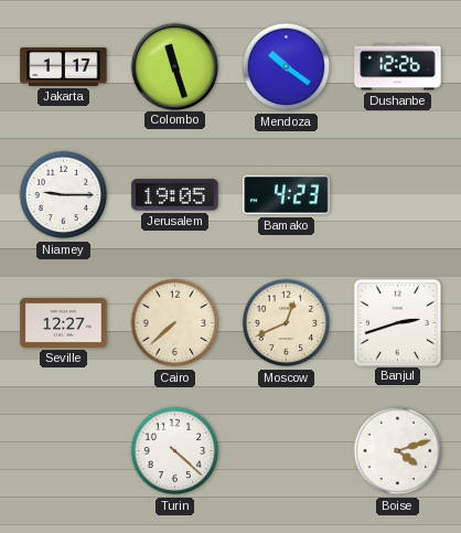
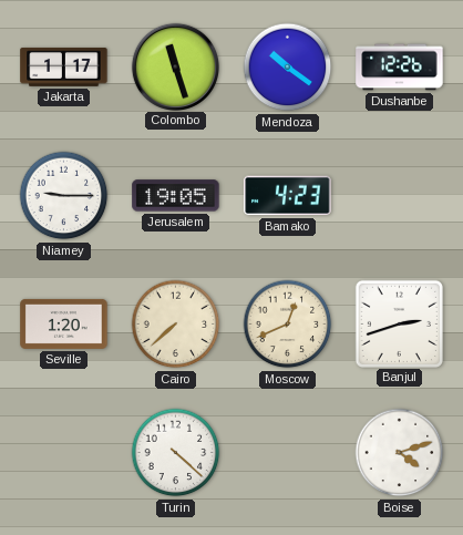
Seville: 12:27 -> 1:20 (64, 323)
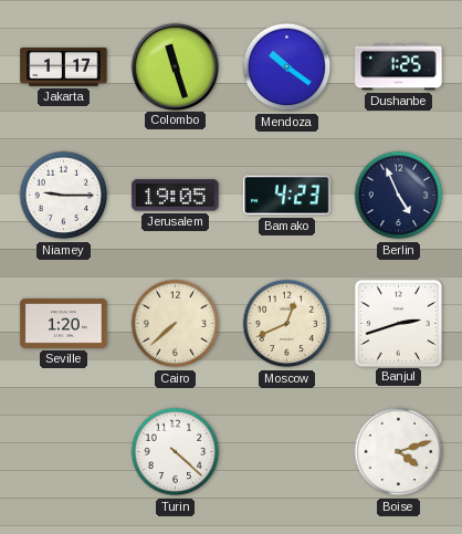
Dushanbe: 12:26 -> 1:25 (399, 67)
Berlin: none -> 4:56 (399, 196)
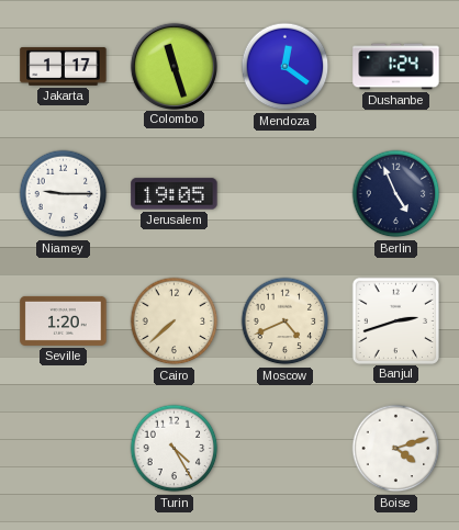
Mendoza: 10:21 -> 12:21 (286, 67)
Dushanbe: 1:25 -> 1:24 (396, 67)
Bamako: 4:23 -> none (287, 196)
Moscow: 12:41 -> 4:41 (286, 322)
Turin: 4:22 -> 4:25 (175, 449)
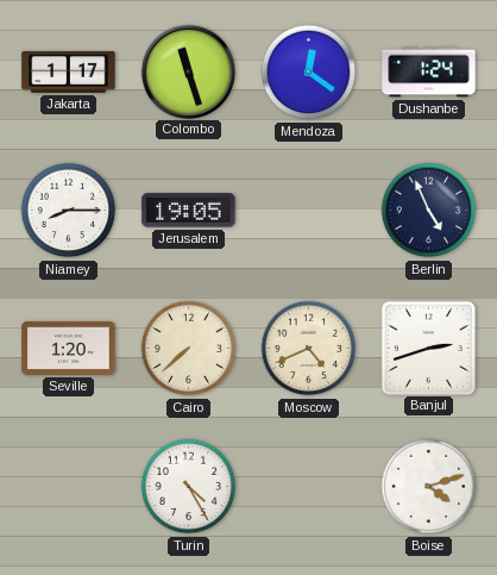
Niamey: 9:15 -> 8:15 (69, 211)
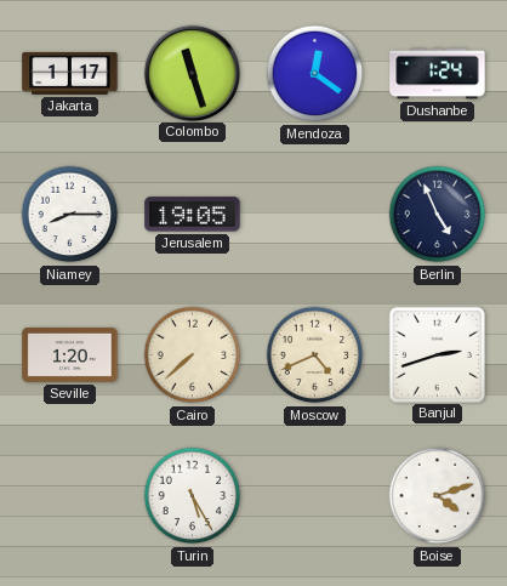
Turin: 4:25 -> 5:25 (193, 496)
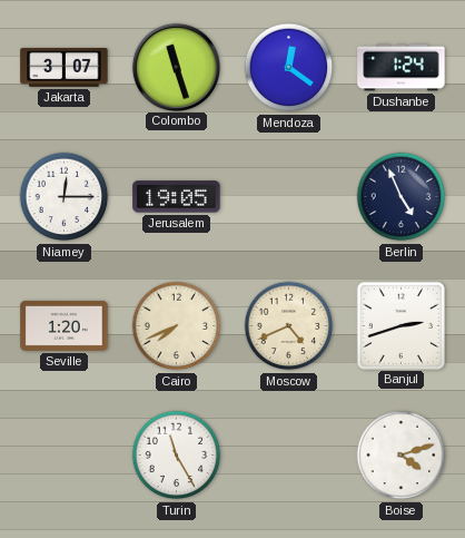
Jakarta: 1:17 -> 3:07 (65, 68)
Niamey: 8:15 -> 12:15 (65, 197)
Cairo: 7:38 -> 7:41 (177, 326)
Turin: 5:25 -> 11:25 (177, 456)
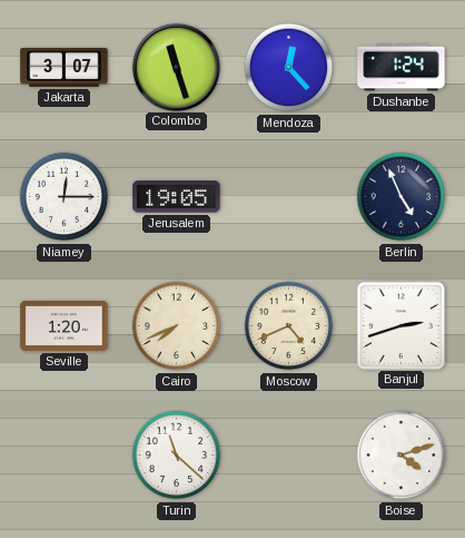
Mendoza: 12:21 -> 12:23 (289, 68)
Turin: 11:25 -> 11:22 (177, 456)
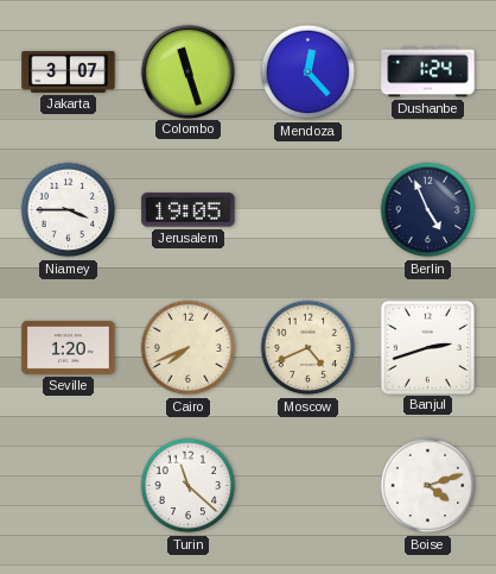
Niamey: 12:15 -> 3:45 (69, 210)
